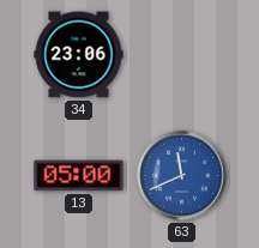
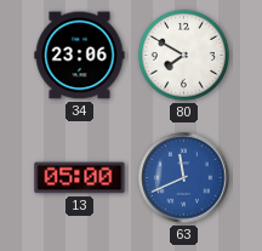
80: none -> 7:50 (183, 55)
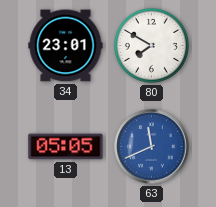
34: 23:06 -> 23:01 (66, 46)
13: 05:00 -> 05:05 (66, 147)
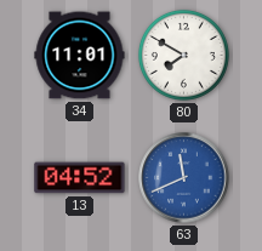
34: 23:01 -> 11:01 (80, 56)
13: 05:05 -> 04:52 (80, 178)
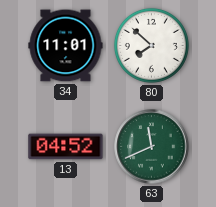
80: 7:50 -> 7:52 (151, 45)
63 dial: blue -> green (152, 147)
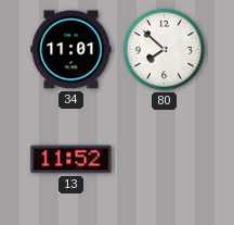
13: 04:52 -> 11:52 (71, 160)
63: 11:41 -> none (152, 147)
